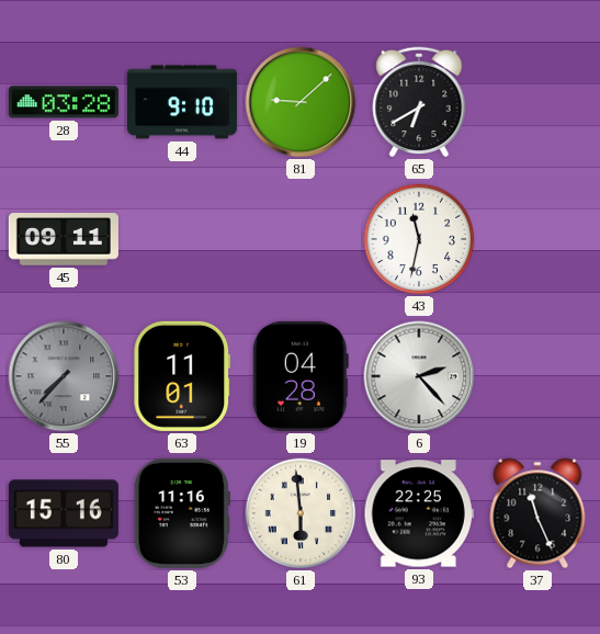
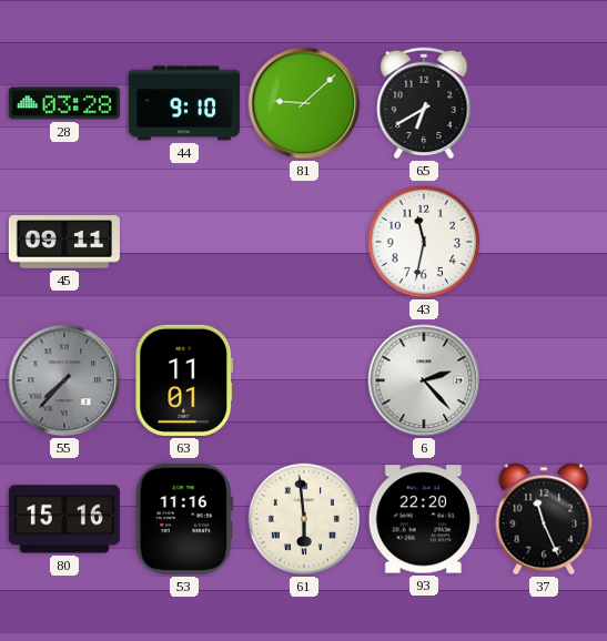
19: 04:28 -> none (301, 376)
93: 22:25 -> 22:20 (424, 519)
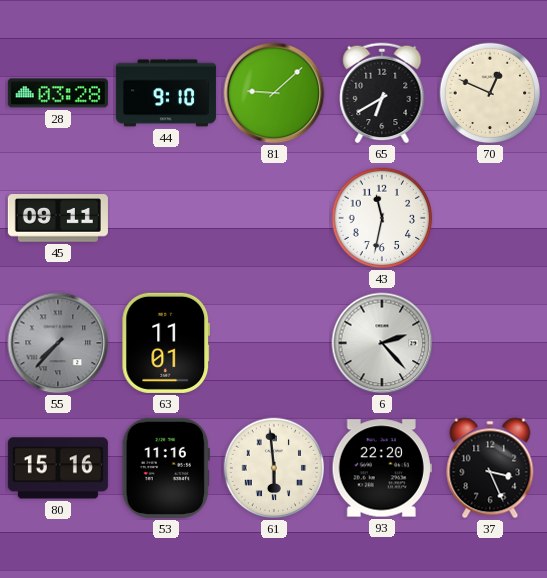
70: none -> 12:49 (490, 93)
37: 11:26 -> 3:26 (490, 468)
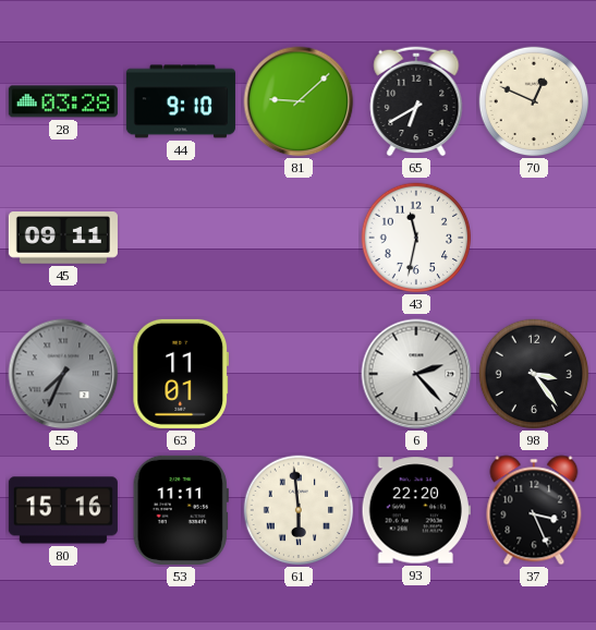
55: 7:37 -> 7:34 (63, 374)
98: none -> 3:24 (534, 374)
53: 11:16 -> 11:11 (181, 510)
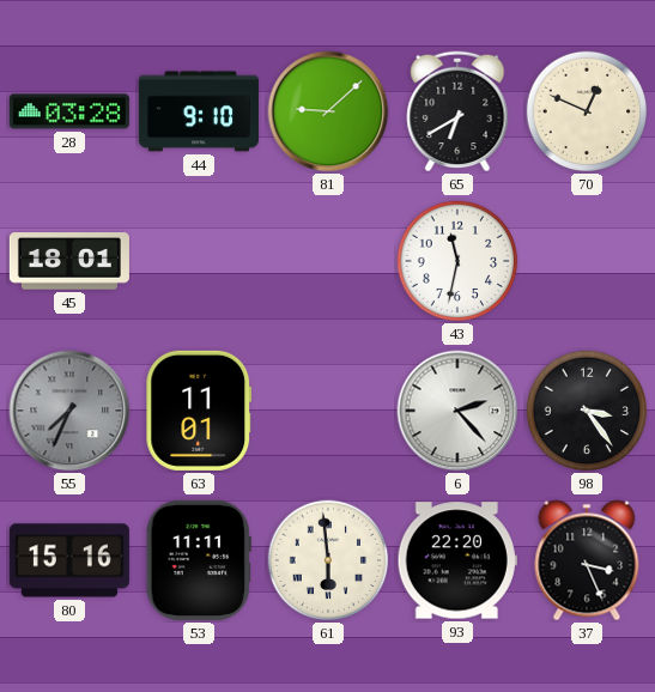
45: 09:11 -> 18:01 (69, 261)
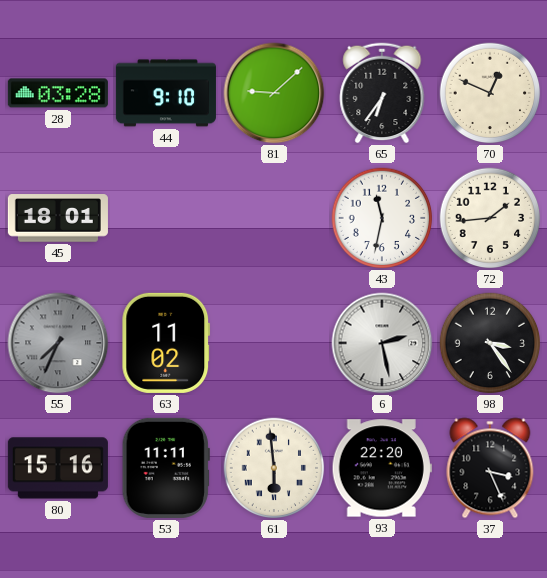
65: 6:40 -> 6:36 (382, 93)
72: none -> 1:44 (490, 218)
63: 11:01 -> 11:02 (166, 343)
6: 2:23 -> 2:28 (382, 343)
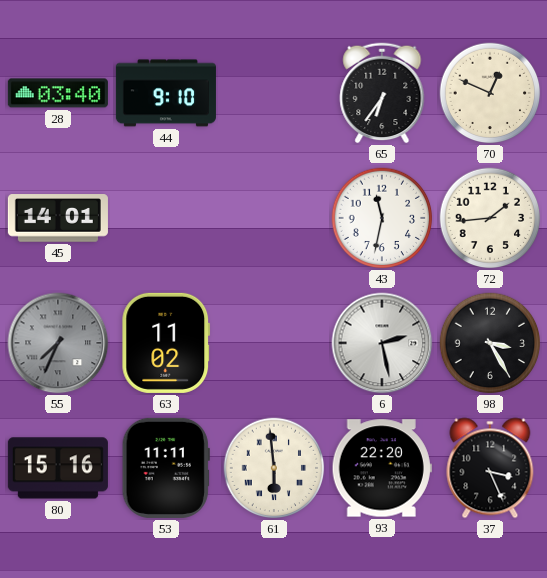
28: 03:28 -> 03:40 (58, 93)
81: 9:08 -> none (274, 93)
45: 18:01 -> 14:01 (58, 218)
98: 3:24 -> 3:25 (490, 343)
